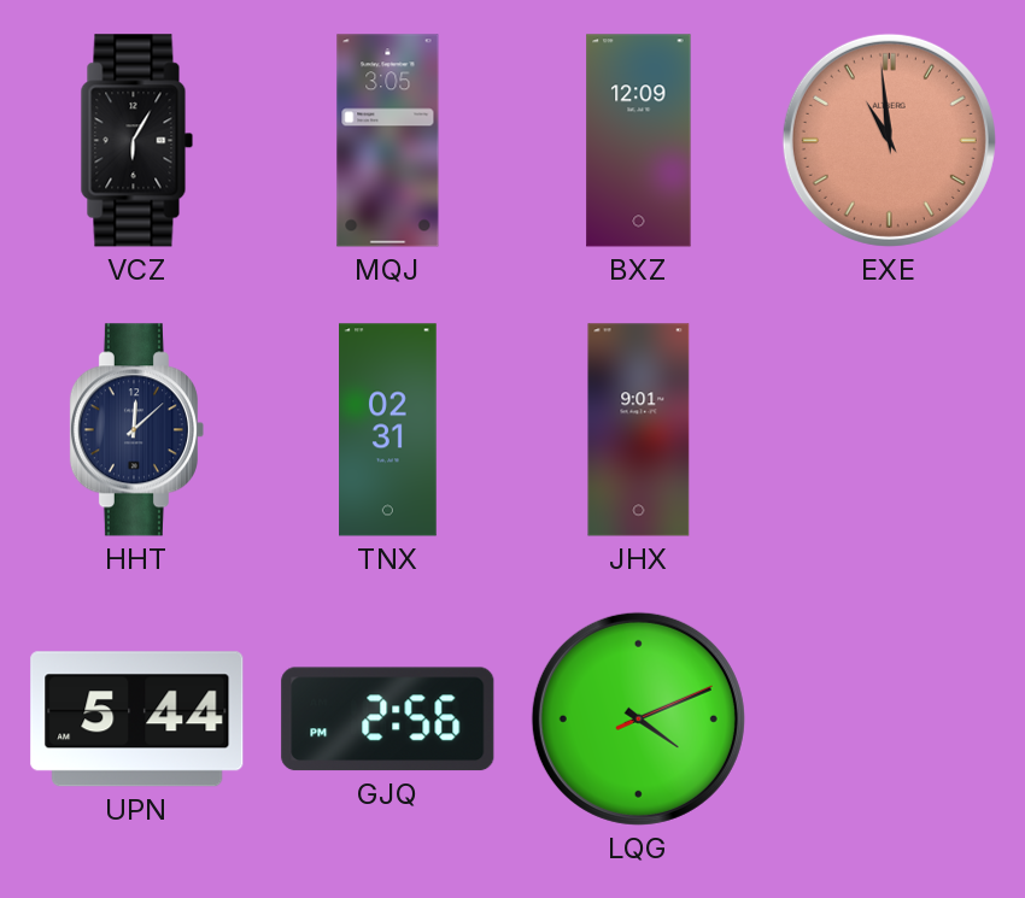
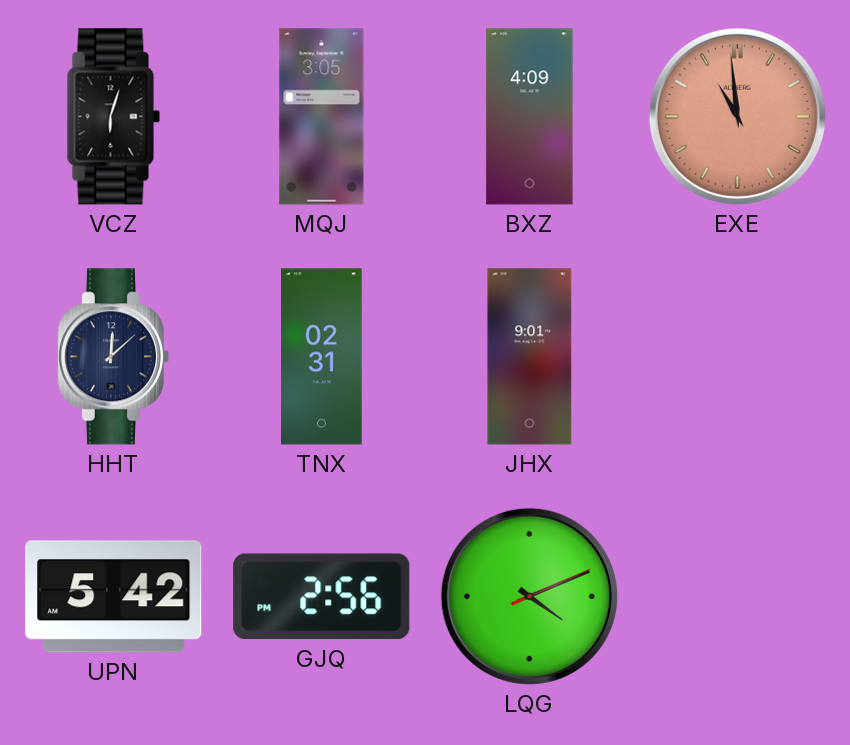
VCZ: 6:05 -> 6:03 (114, 117)
BXZ: 12:09 -> 4:09 (530, 117)
UPN: 5:44 -> 5:42 (114, 597)
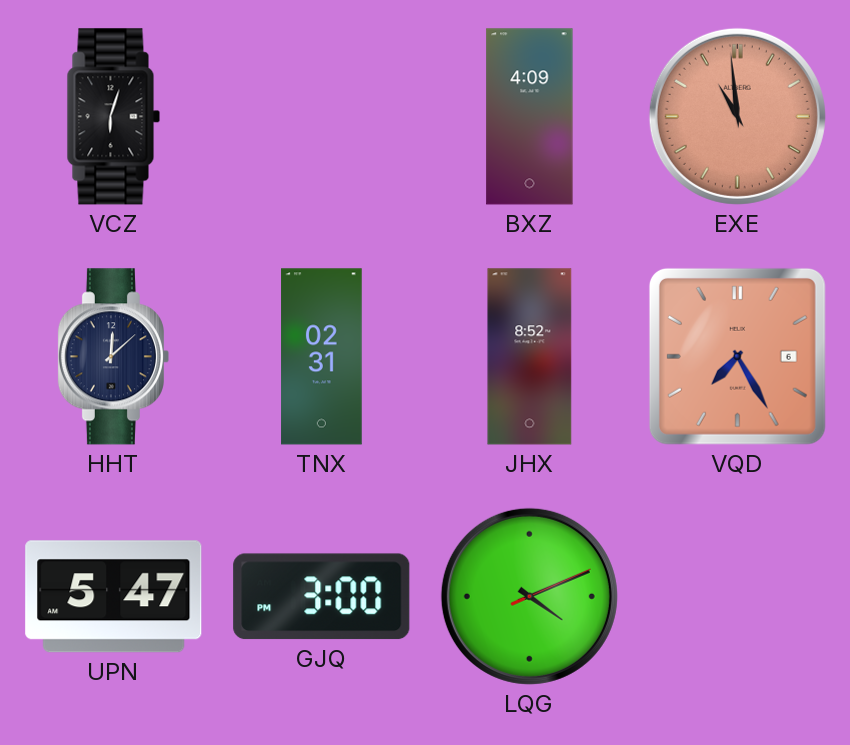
MQJ: 3:05 -> none (322, 117)
JHX: 9:01 -> 8:52 (530, 357)
VQD: none -> 7:25 (737, 356)
UPN: 5:42 -> 5:47 (114, 597)
GJQ: 2:56 -> 3:00 (322, 597)
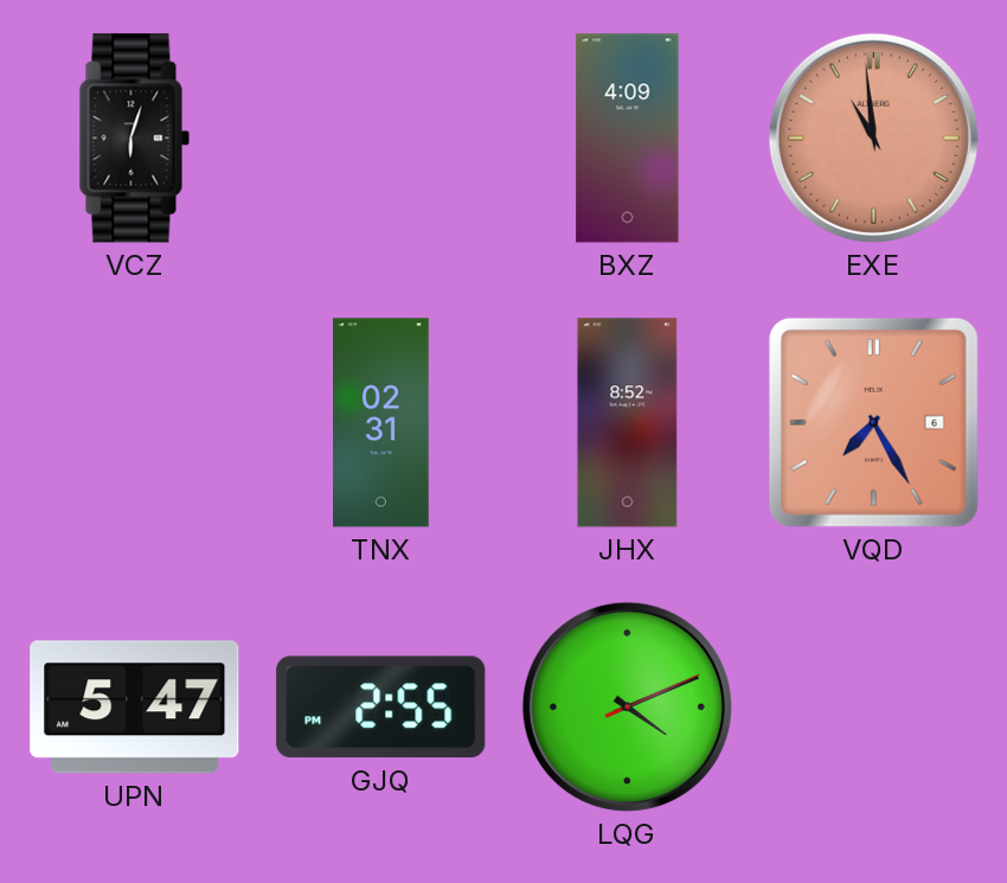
HHT: 12:08 -> none (113, 357)
GJQ: 3:00 -> 2:55 (381, 708)
